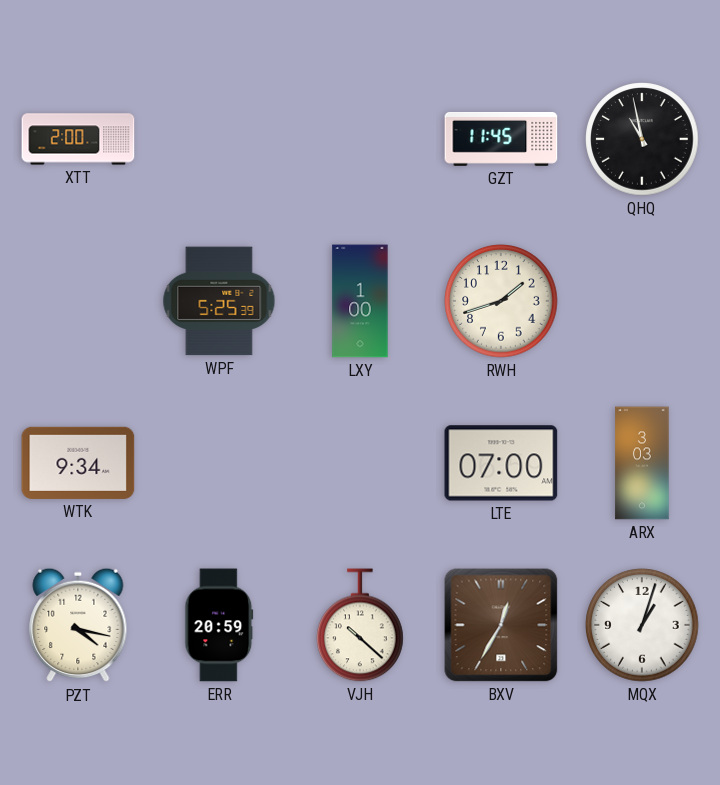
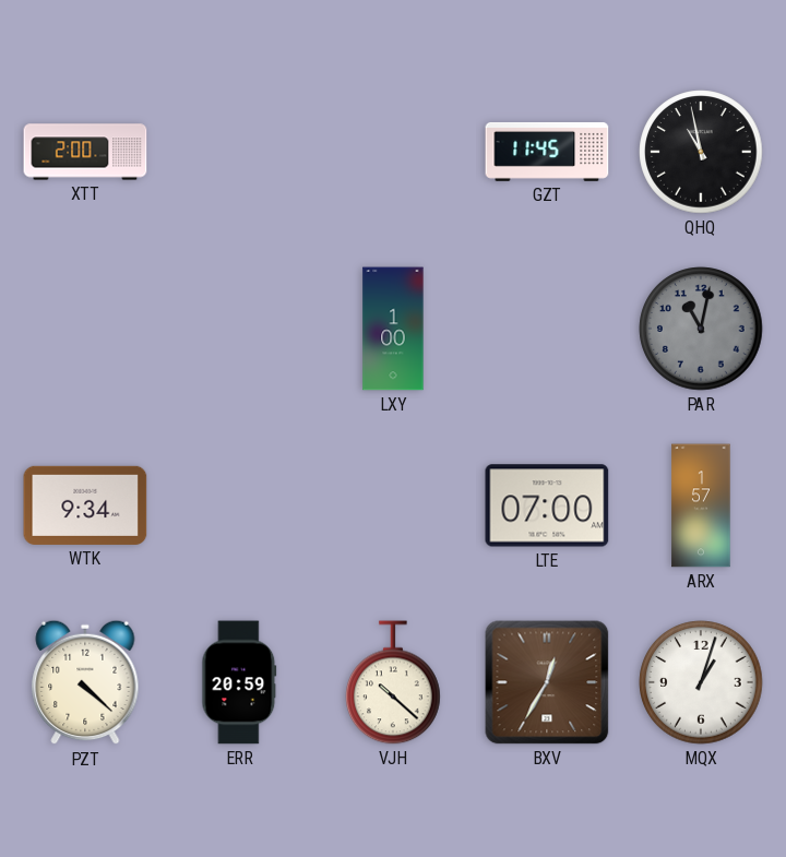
WPF: 5:25 -> none (219, 301)
RWH: 1:42 -> none (501, 301)
PAR: none -> 11:02 (701, 329)
ARX: 3:03 -> 1:57 (701, 505)
PZT: 4:17 -> 4:22 (85, 682)
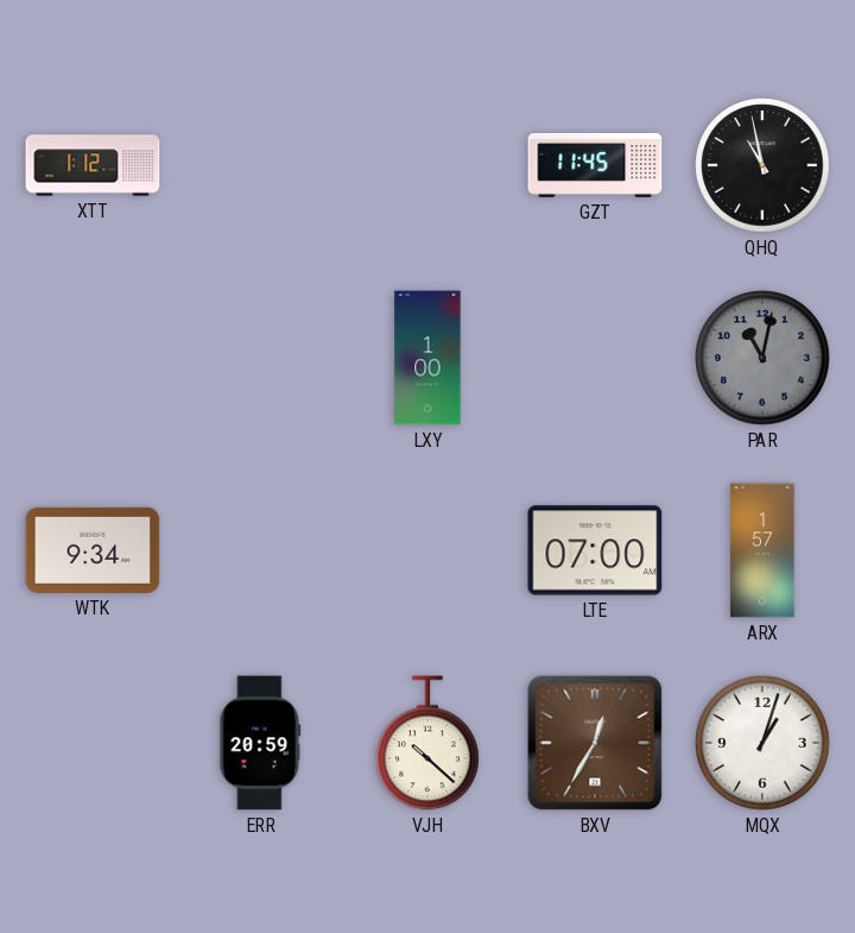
XTT: 2:00 -> 1:12 (93, 165)
PZT: 4:22 -> none (85, 682)
